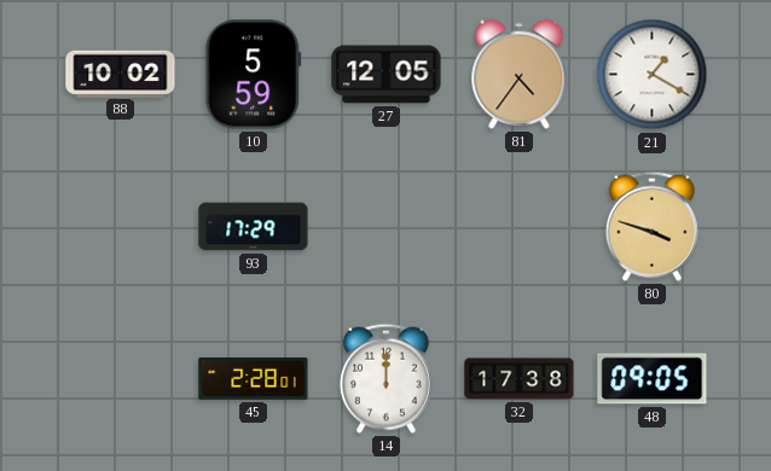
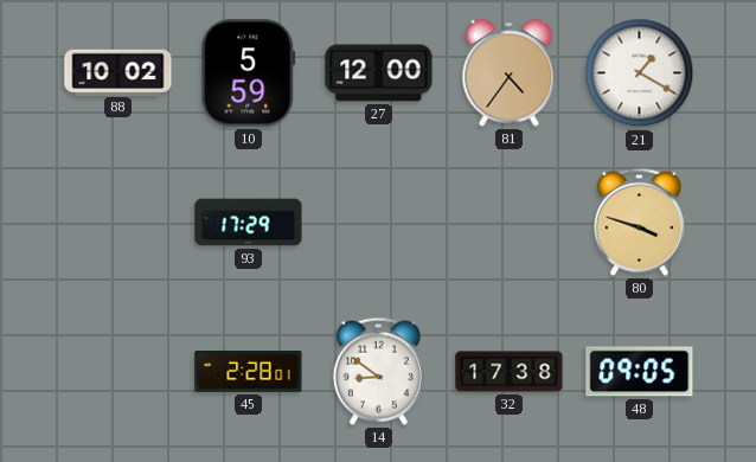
27: 12:05 -> 12:00 (379, 73)
14: 12:00 -> 8:51 (378, 371)
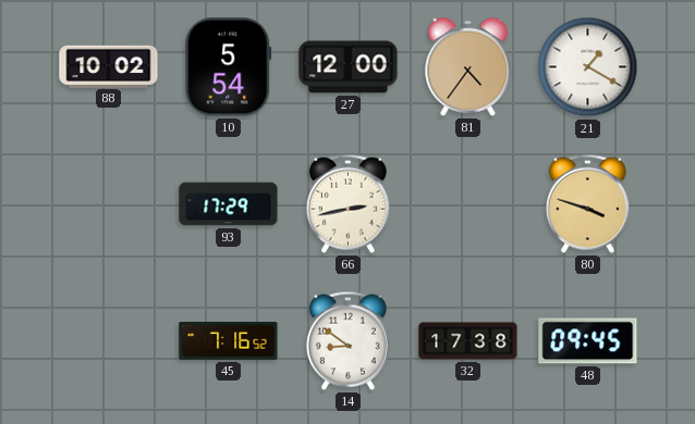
10: 5:59 -> 5:54 (229, 67)
66: none -> 2:43 (347, 203)
45: 2:28 -> 7:16 (229, 340)
48: 09:05 -> 09:45 (588, 341)
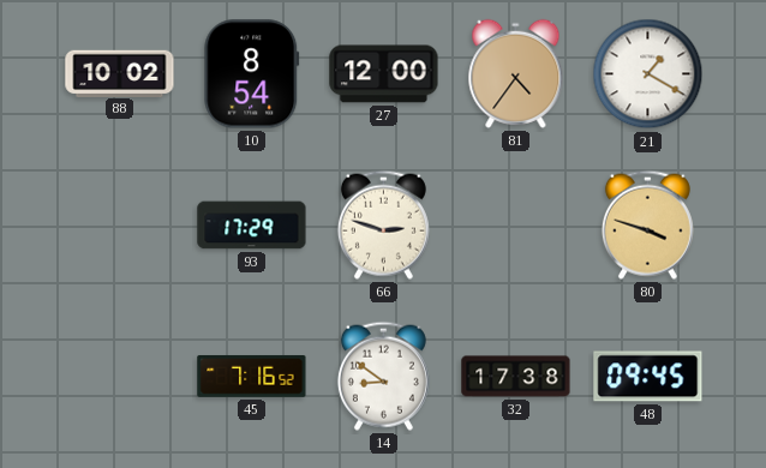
10: 5:54 -> 8:54 (252, 74)
66: 2:43 -> 2:48 (383, 224)
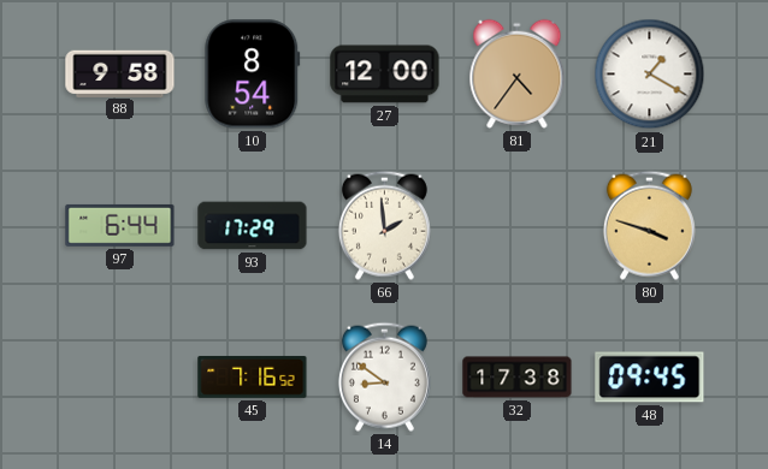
88: 10:02 -> 9:58 (120, 73)
97: none -> 6:44 (120, 225)
66: 2:48 -> 1:59 (384, 225)
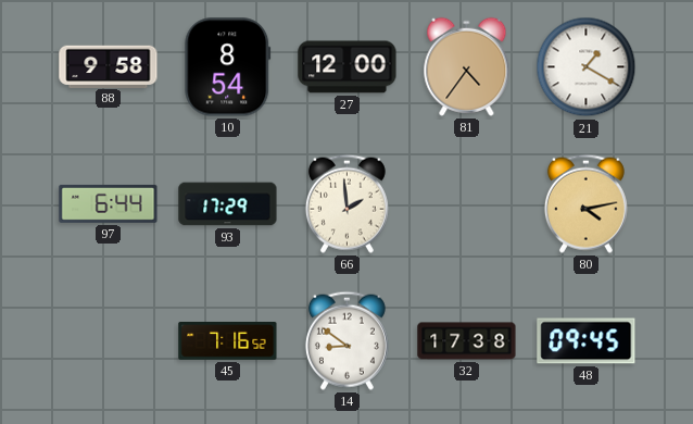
80: 3:48 -> 4:13 (585, 203)
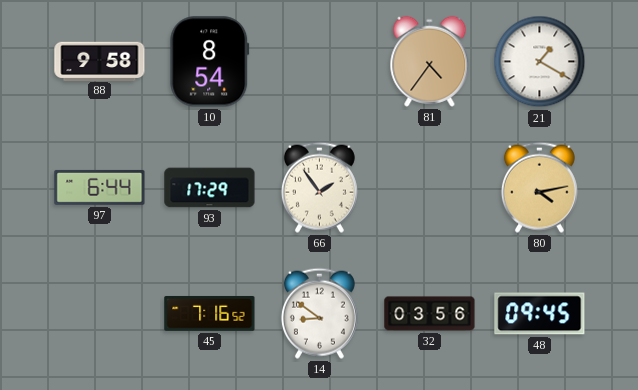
27: 12:00 -> none (348, 67)
66: 1:59 -> 1:54 (319, 187)
32: 17:38 -> 03:56 (430, 314)
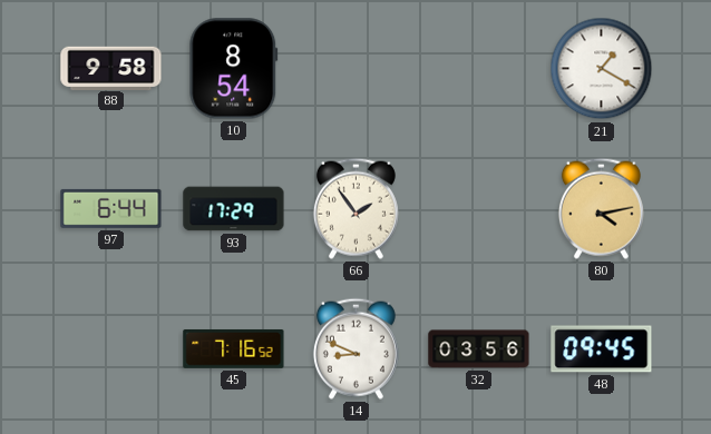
81: 4:36 -> none (430, 61)
14: 8:51 -> 8:49 (356, 348)
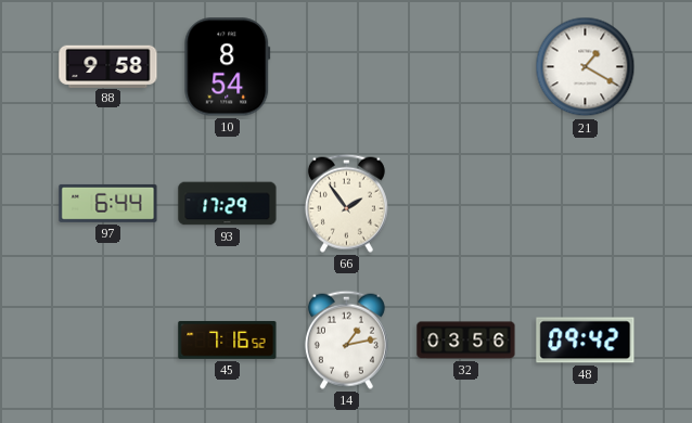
80: 4:13 -> none (601, 208)
14: 8:49 -> 1:13 (346, 339)
48: 09:45 -> 09:42 (586, 341)
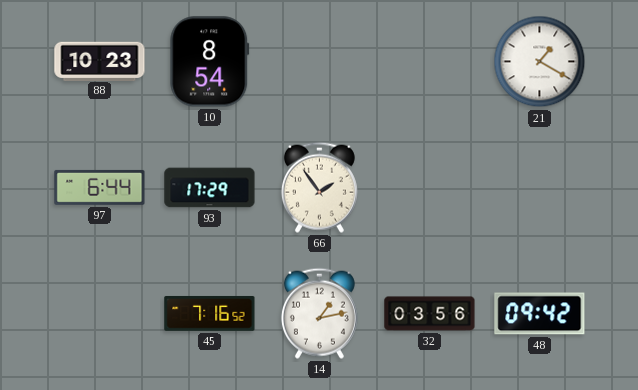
88: 9:58 -> 10:23 (100, 61)
